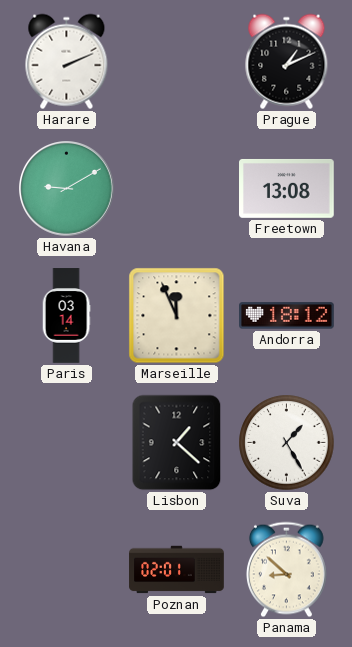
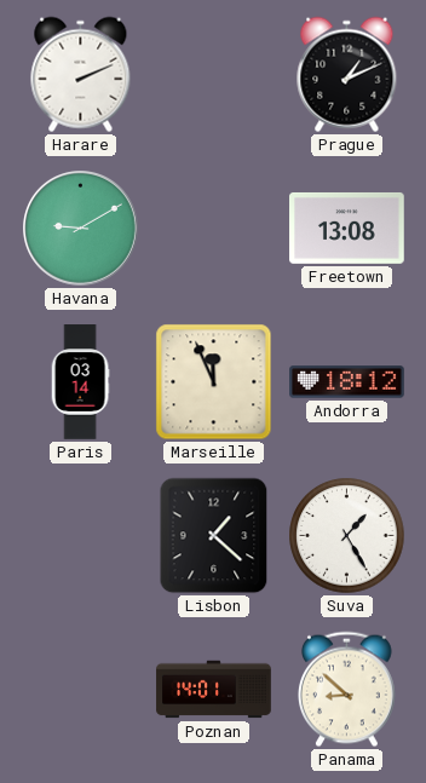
Poznan: 02:01 -> 14:01 (214, 690)
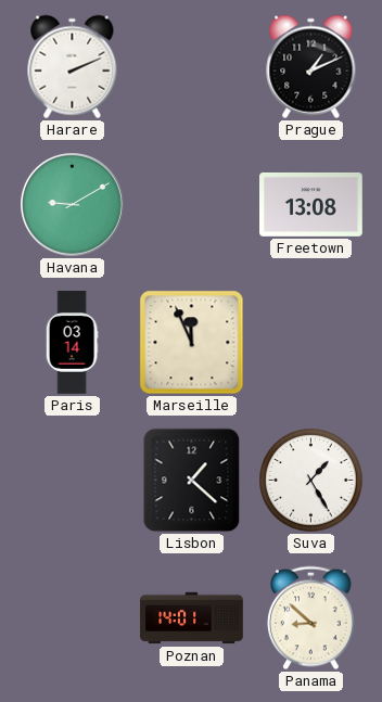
Andorra: 18:12 -> none (347, 382)
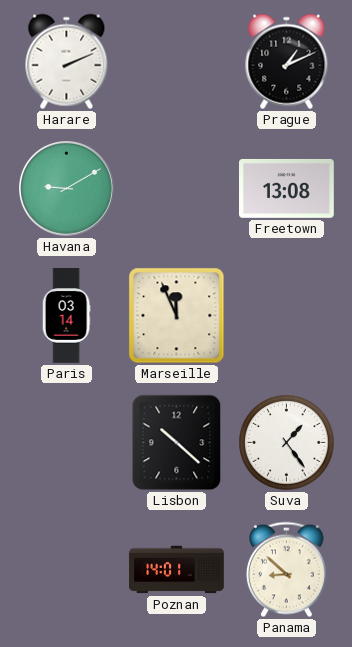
Lisbon: 1:22 -> 10:22 (177, 443)
Suva: 1:25 -> 1:24 (287, 443)
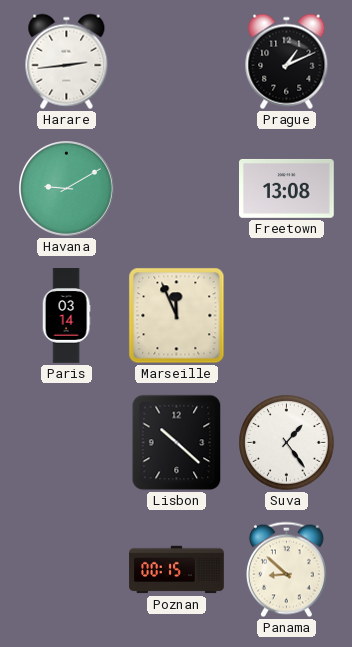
Harare: 2:11 -> 2:44 (67, 62)
Poznan: 14:01 -> 00:15 (177, 570)
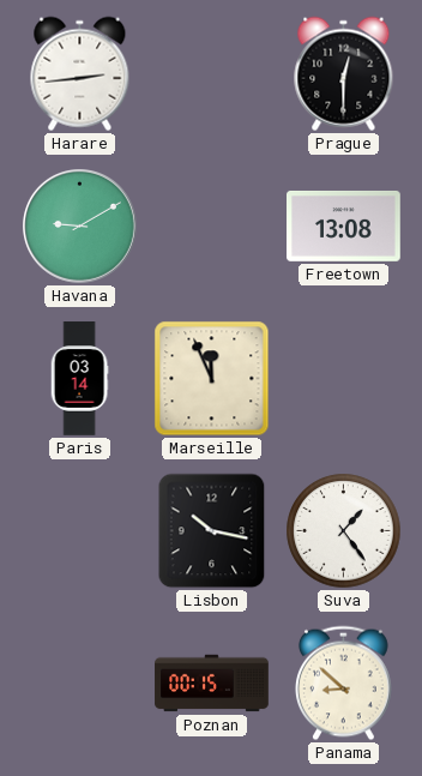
Prague: 1:11 -> 12:30 (344, 74)
Lisbon: 10:22 -> 10:17 (212, 531)
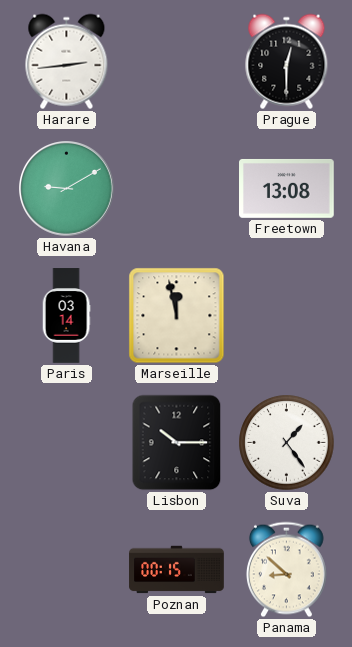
Marseille: 11:56 -> 11:58 (177, 316)
Lisbon: 10:17 -> 10:15 (177, 443)
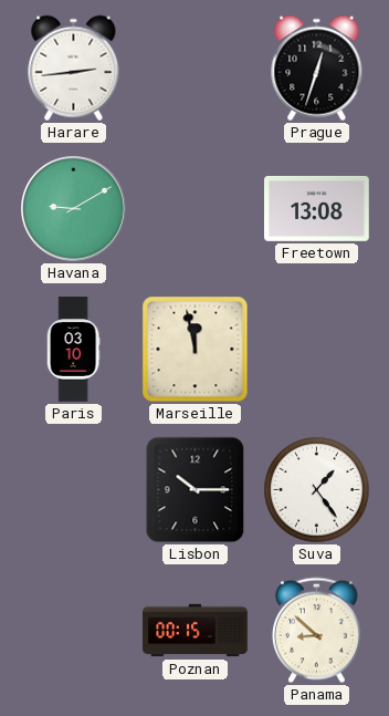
Prague: 12:30 -> 12:33 (317, 69)
Paris: 03:14 -> 03:10 (73, 350)
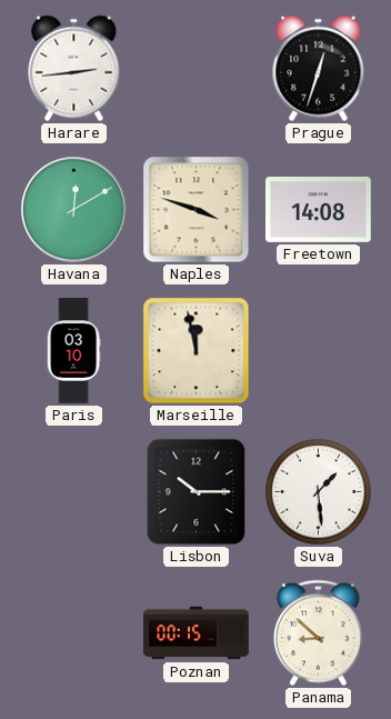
Havana: 9:10 -> 12:10 (74, 210)
Naples: none -> 3:48 (197, 210)
Freetown: 13:08 -> 14:08 (319, 209)
Suva: 1:24 -> 1:29 (319, 492)
